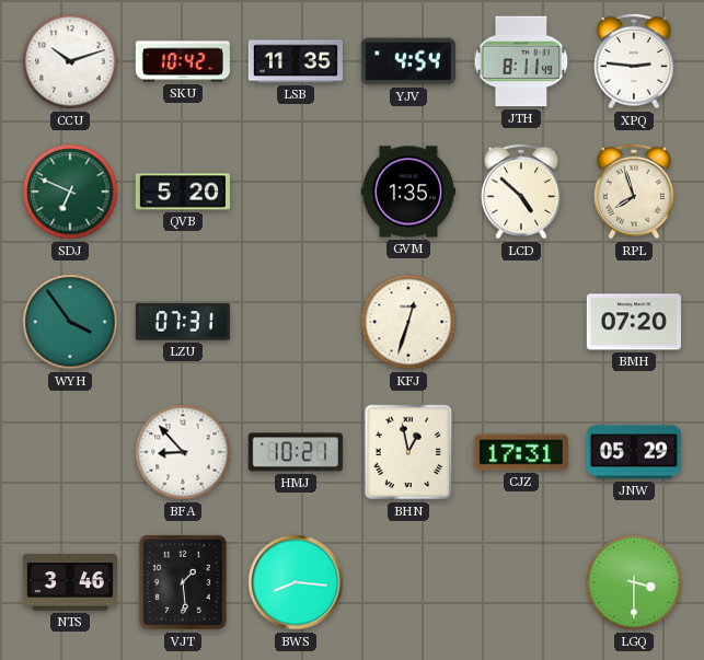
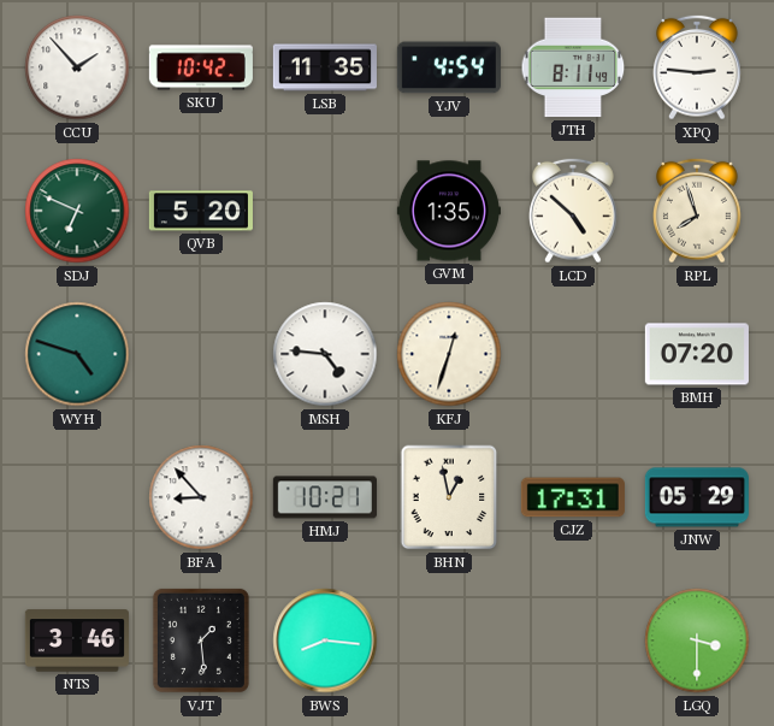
CCU: 10:12 -> 1:53 (77, 67)
WYH: 3:54 -> 4:48 (77, 354)
LZU: 07:31 -> none (183, 322)
MSH: none -> 4:46 (325, 354)
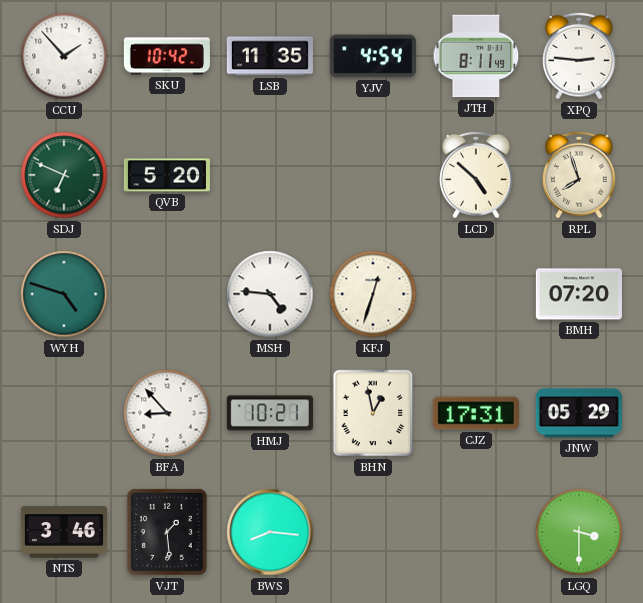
GVM: 1:35 -> none (449, 211)
